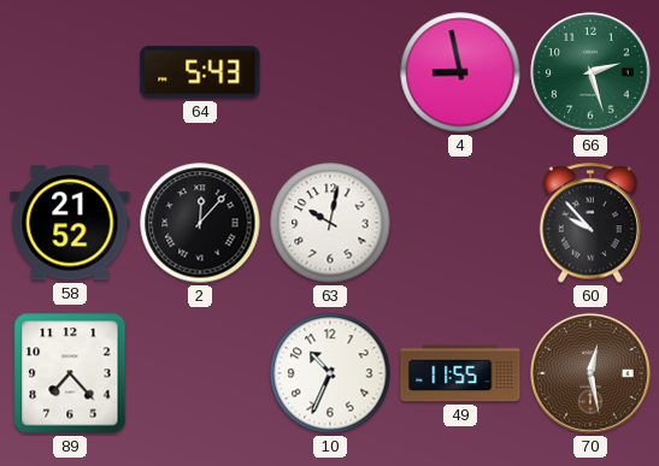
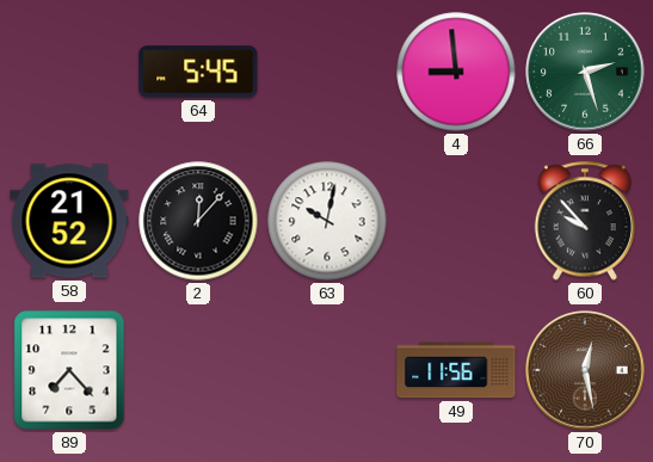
64: 5:43 -> 5:45 (198, 72)
4: 8:58 -> 8:59 (456, 72)
10: 10:34 -> none (330, 373)
49: 11:55 -> 11:56 (456, 370)
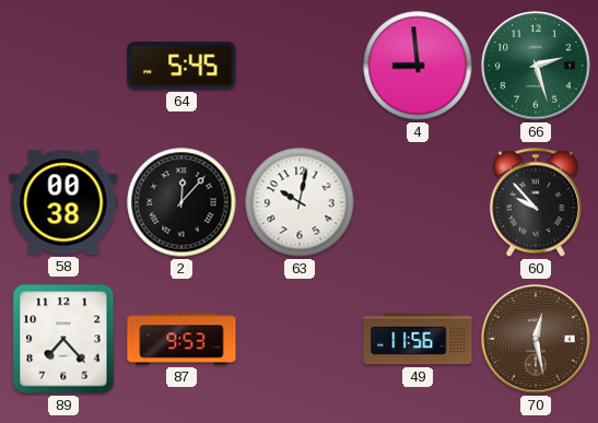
58: 21:52 -> 00:38 (63, 202)
87: none -> 9:53 (181, 339)
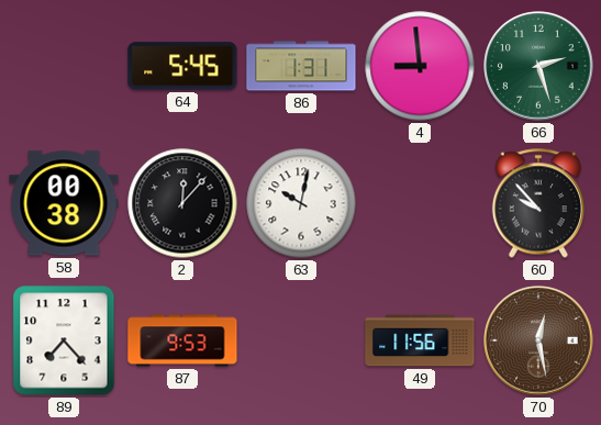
86: none -> 1:31 (301, 66)
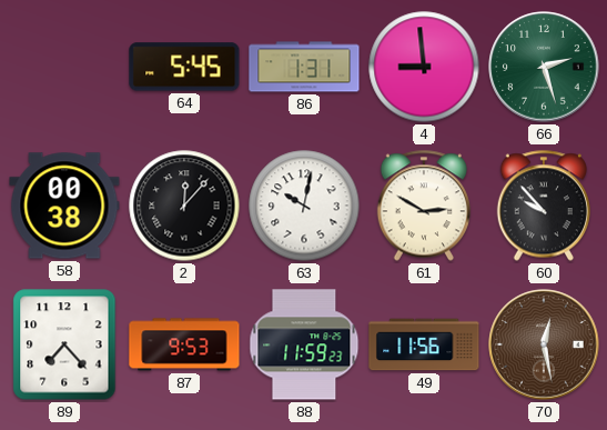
61: none -> 2:50 (423, 206)
88: none -> 11:59 (304, 344)
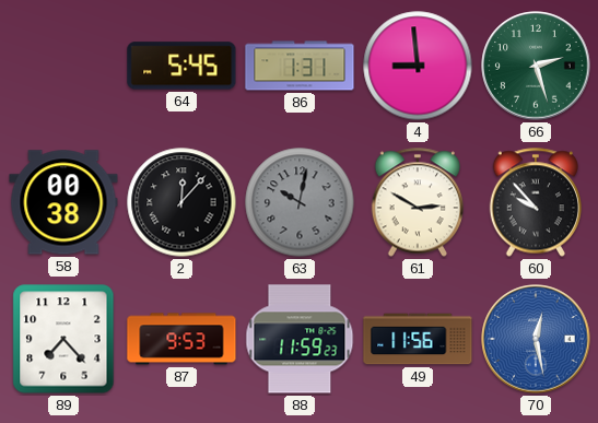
63 dial: white -> grey (300, 202)
70 dial: brown -> blue (536, 339)
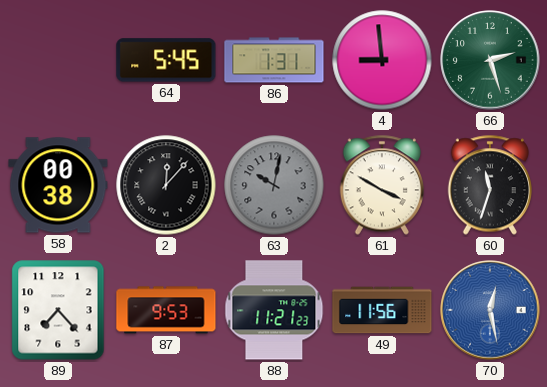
61: 2:50 -> 3:50 (381, 185)
60: 9:53 -> 11:33 (489, 185)
88: 11:59 -> 11:21 (274, 310)
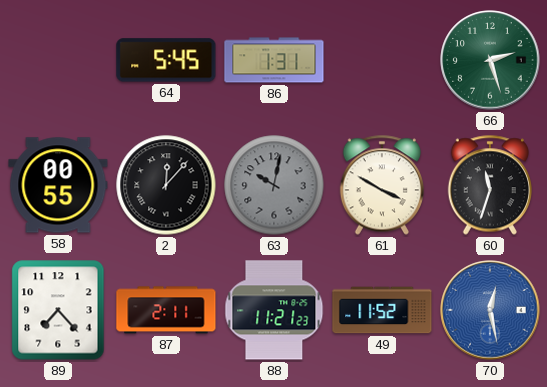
4: 8:59 -> none (382, 60)
58: 00:38 -> 00:55 (58, 185)
87: 9:53 -> 2:11 (166, 310)
49: 11:56 -> 11:52 (382, 310)
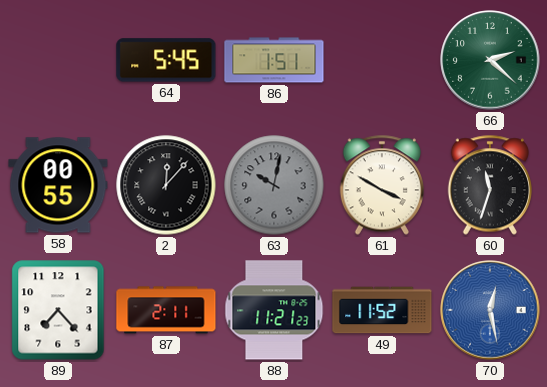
86: 1:31 -> 1:51 (274, 60)
66: 2:27 -> 2:22 (490, 60)
